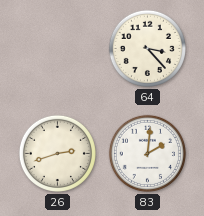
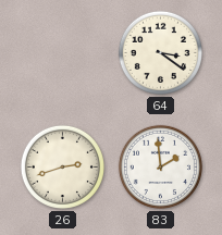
64: 3:23 -> 3:21 (160, 52)
83: 2:01 -> 1:59 (160, 166)
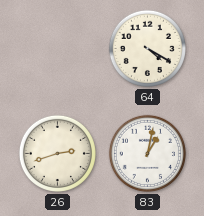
64: 3:21 -> 4:20 (147, 48)
83: 1:59 -> 1:02 (147, 153)
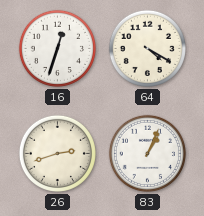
16: none -> 12:33 (57, 48)
83: 1:02 -> 1:04 (147, 153)
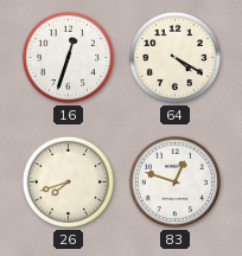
26: 2:42 -> 7:42 (68, 181)
83: 1:04 -> 12:48 (174, 181)
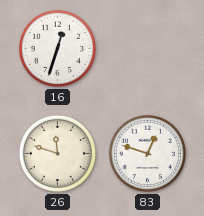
64: 4:20 -> none (174, 57)
26: 7:42 -> 11:48 (57, 153)
